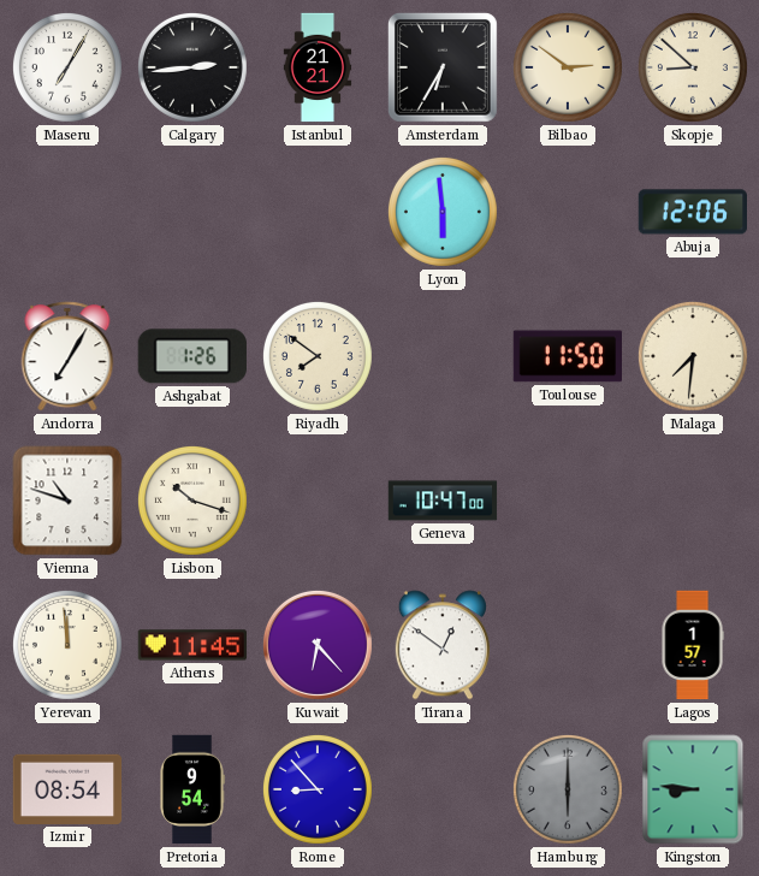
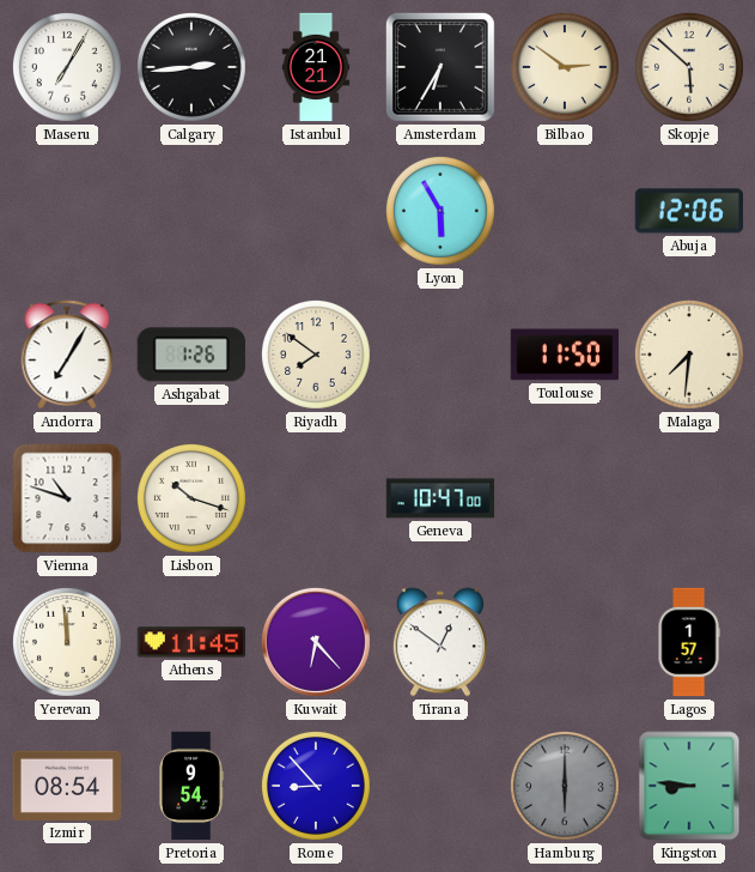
Skopje: 8:52 -> 5:52 (689, 67)
Lyon: 5:59 -> 5:55 (440, 211)
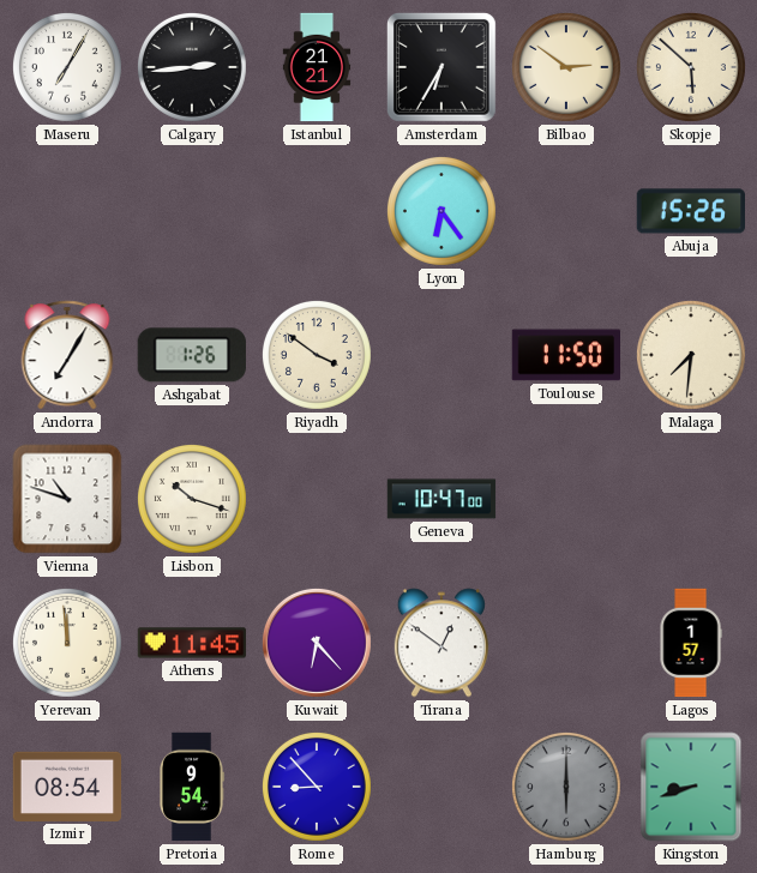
Lyon: 5:55 -> 6:24 (441, 211)
Abuja: 12:06 -> 15:26 (690, 211)
Riyadh: 7:51 -> 3:51 (317, 355)
Kingston: 8:46 -> 8:42 (691, 787)
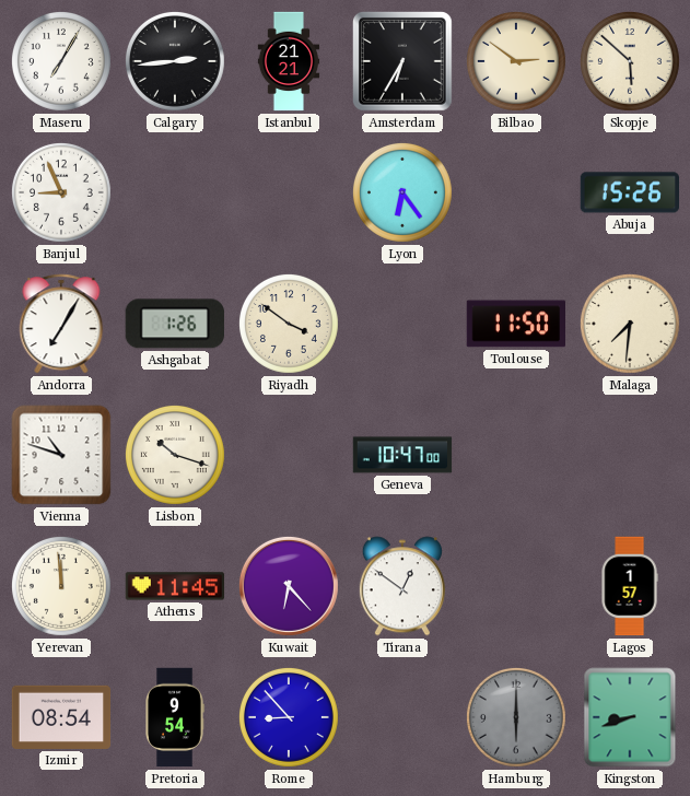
Banjul: none -> 8:56 (61, 192)
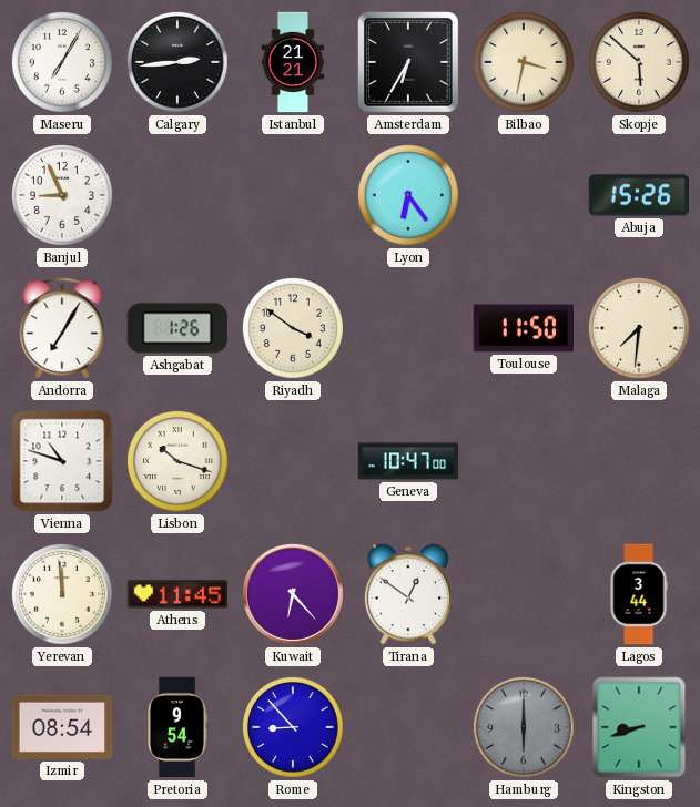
Bilbao: 2:51 -> 3:32 (524, 62)
Lagos: 1:57 -> 3:44 (639, 594)
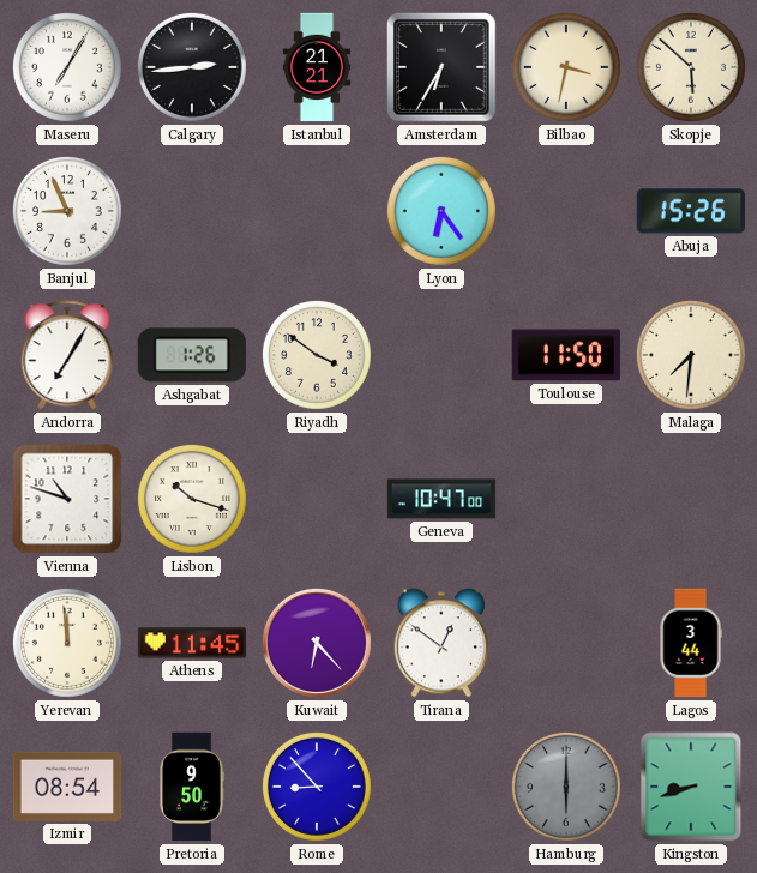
Pretoria: 9:54 -> 9:50 (192, 787)
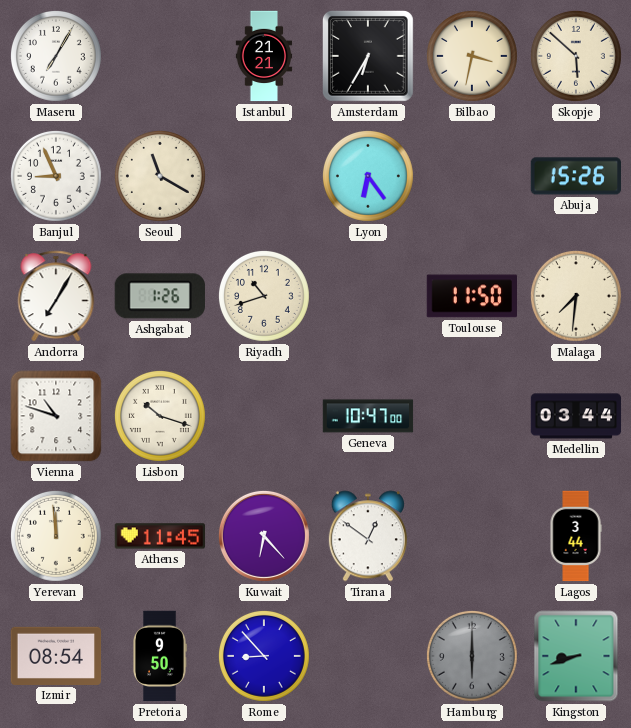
Calgary: 2:44 -> none (192, 67)
Seoul: none -> 11:20 (160, 176)
Riyadh: 3:51 -> 10:42 (264, 296)
Medellin: none -> 03:44 (576, 416)
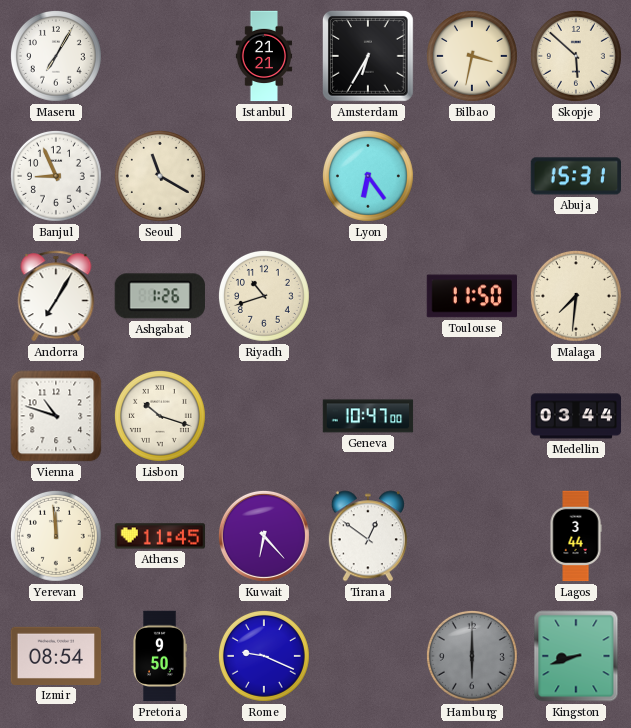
Abuja: 15:26 -> 15:31 (575, 176)
Rome: 8:53 -> 9:19 (264, 656)
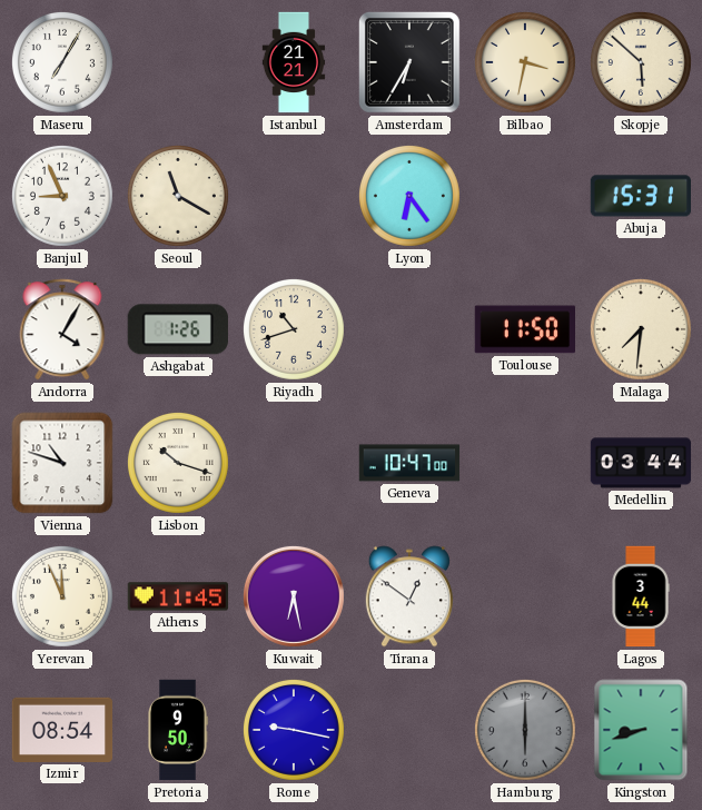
Andorra: 7:05 -> 4:05 (62, 329)
Yerevan: 11:59 -> 11:56 (62, 596)
Kuwait: 6:23 -> 6:28 (294, 596)
Rome: 9:19 -> 9:17 (294, 730)
